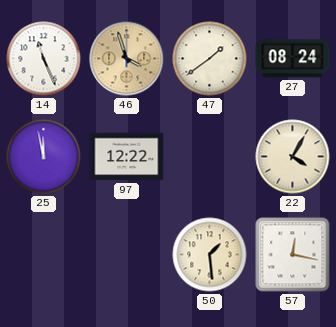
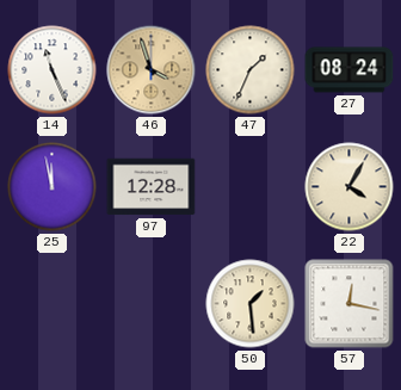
47: 1:39 -> 1:34 (251, 70)
97: 12:22 -> 12:28 (152, 187)
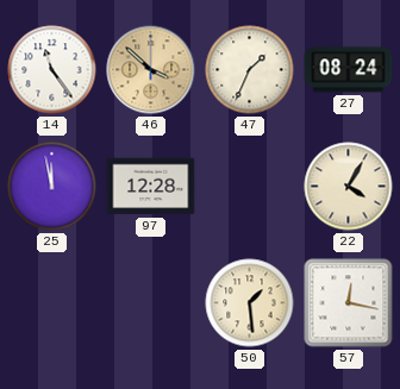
14: 11:26 -> 11:24 (52, 70)
46: 3:57 -> 3:52 (151, 70)
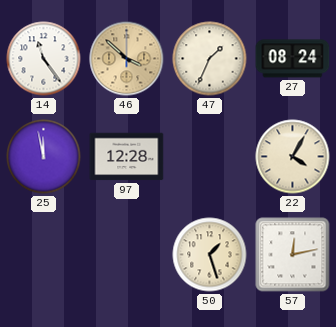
50: 1:29 -> 1:27 (210, 255)
57: 12:17 -> 12:13 (293, 255)
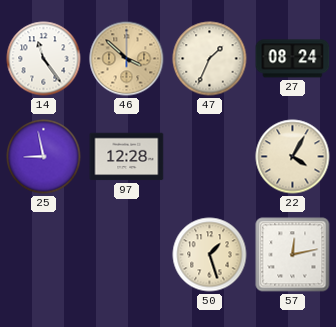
25: 11:58 -> 8:58 (44, 157)
